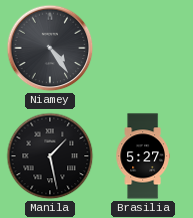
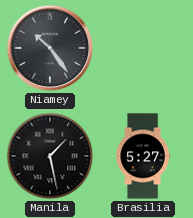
Niamey: 4:24 -> 10:24 (50, 48)
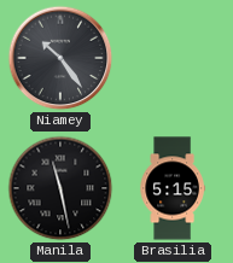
Manila: 1:28 -> 11:28 (60, 188)
Brasilia: 5:27 -> 5:15 (173, 188)
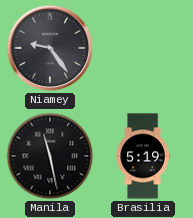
Niamey: 10:24 -> 9:24 (50, 48)
Brasilia: 5:15 -> 5:19 (143, 156)
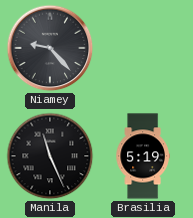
Niamey: 9:24 -> 9:23 (50, 48)
Manila: 11:28 -> 11:26 (50, 156)
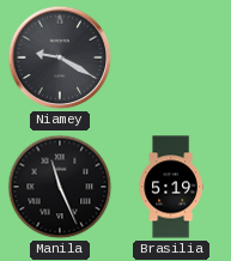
Niamey: 9:23 -> 9:20 (60, 57)
